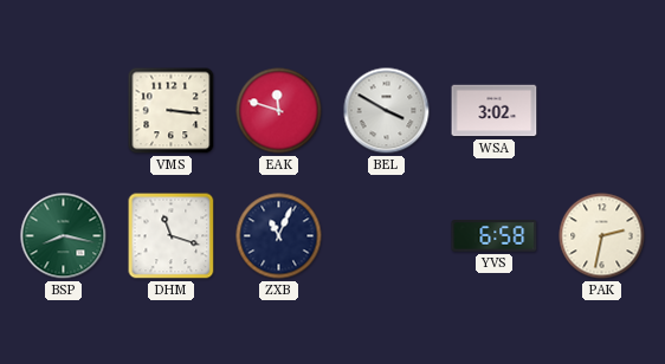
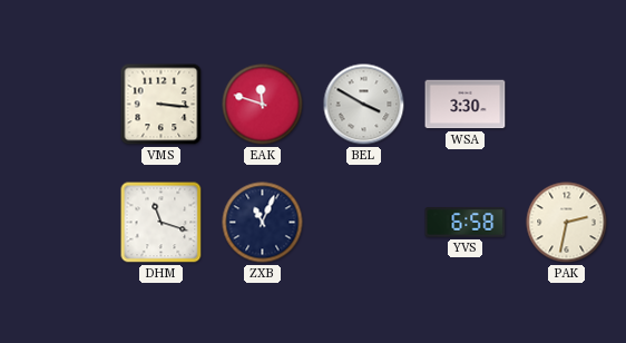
WSA: 3:02 -> 3:30 (466, 105)
BSP: 8:17 -> none (64, 236)
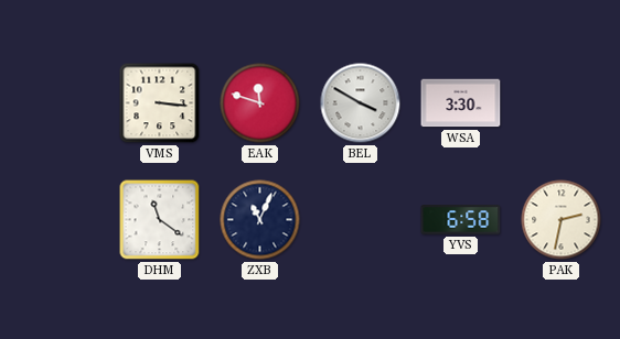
DHM: 11:18 -> 11:21 (160, 220)
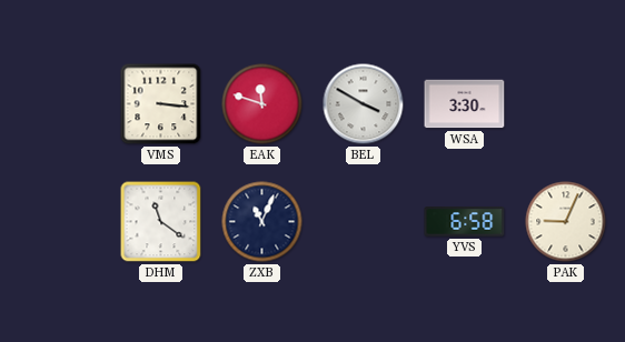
PAK: 2:32 -> 9:04 (566, 222)
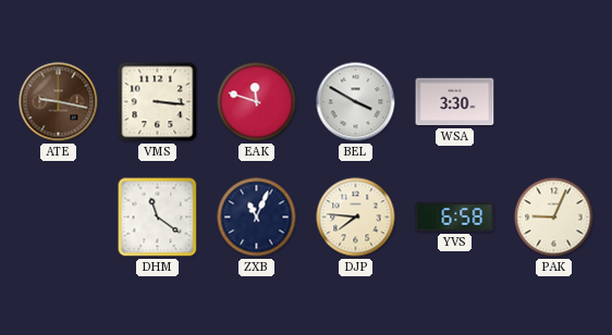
ATE: none -> 9:17 (59, 102)
DJP: none -> 7:46 (356, 218)
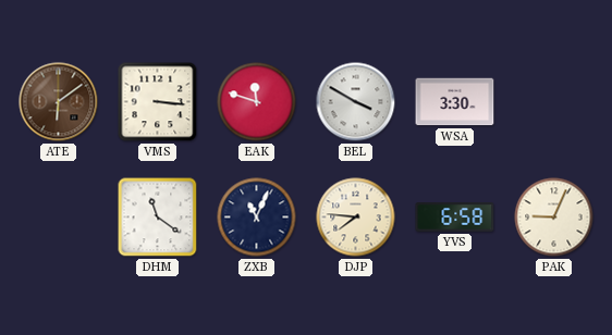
ATE: 9:17 -> 6:09 (59, 102)
